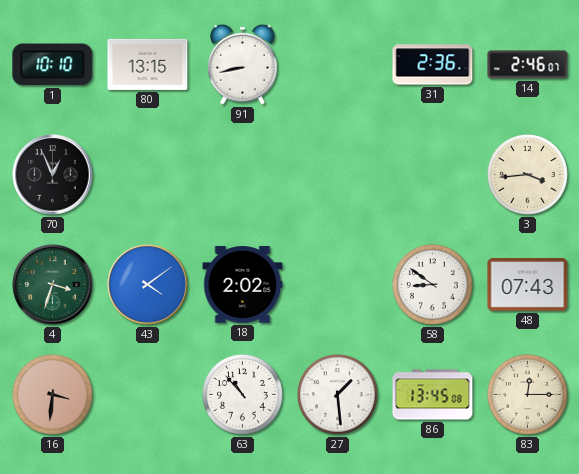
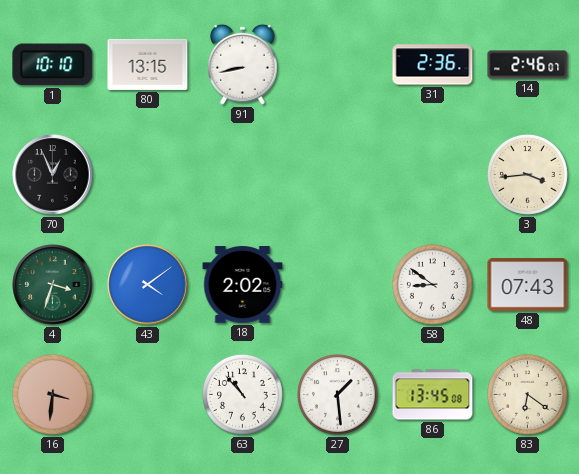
83: 12:15 -> 6:21 (527, 394)
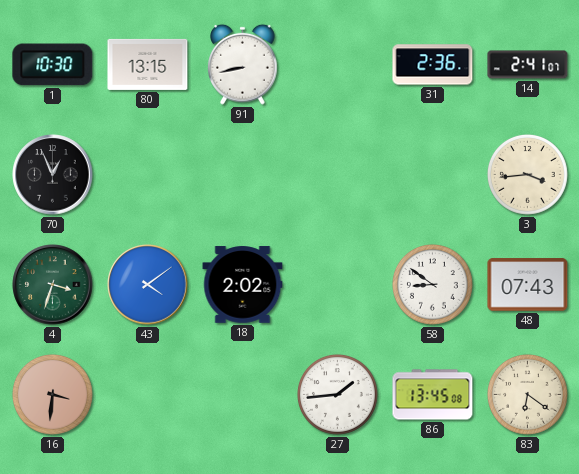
1: 10:10 -> 10:30 (53, 65)
14: 2:46 -> 2:41 (528, 65)
63: 10:53 -> none (242, 394)
27: 1:29 -> 1:44 (337, 394)
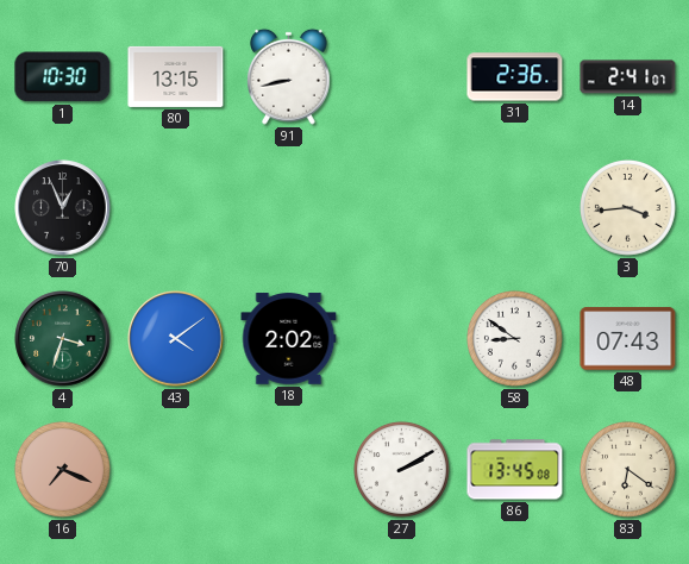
16: 3:31 -> 7:19 (62, 469)
27: 1:44 -> 2:10 (401, 469)
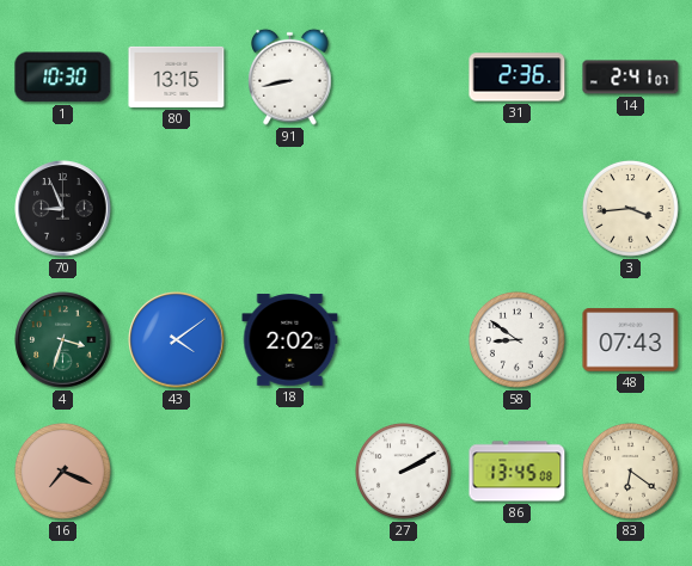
70: 12:56 -> 8:56 (63, 209)
